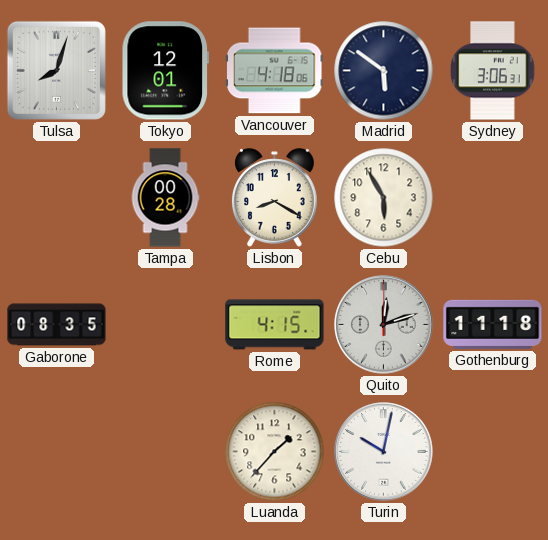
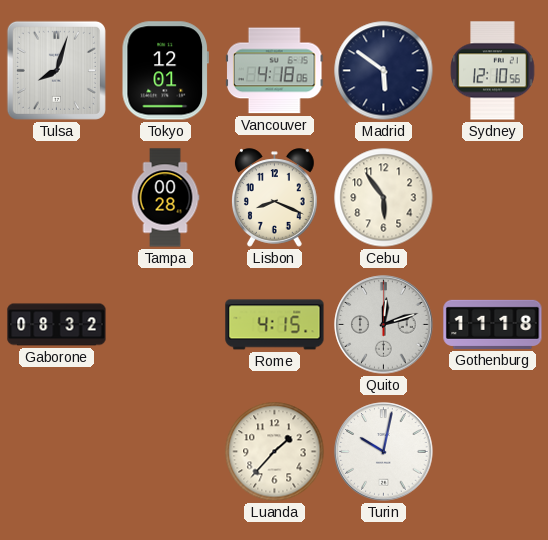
Sydney: 3:06 -> 12:10 (493, 71)
Lisbon: 8:20 -> 8:19 (275, 198)
Cebu: 5:55 -> 5:54 (384, 198)
Gaborone: 08:35 -> 08:32 (57, 325)
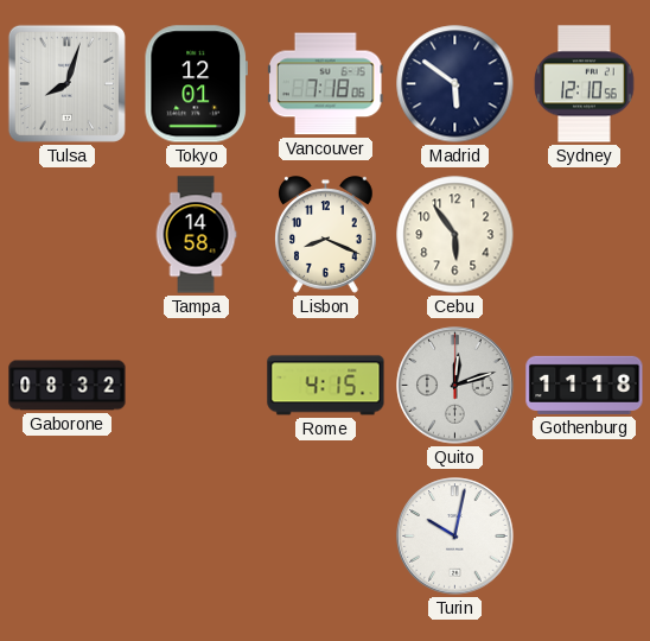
Vancouver: 4:18 -> 7:18 (326, 84)
Tampa: 00:28 -> 14:58 (196, 235)
Luanda: 1:37 -> none (275, 452)
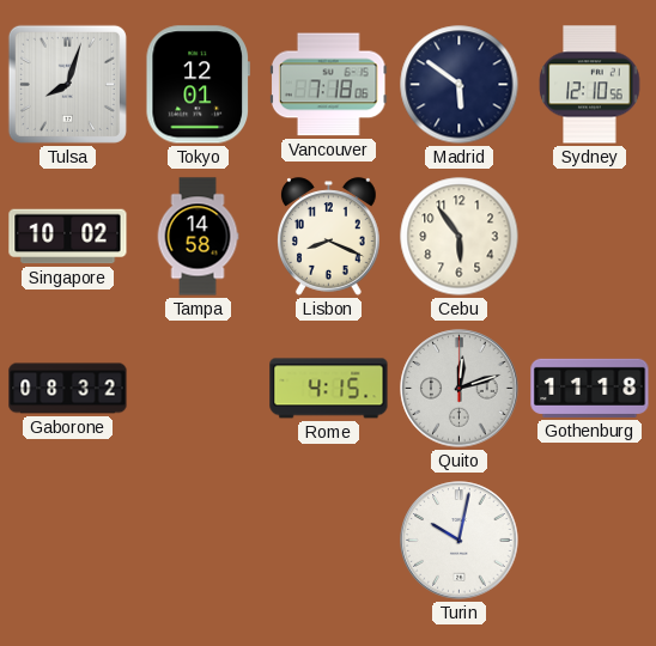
Singapore: none -> 10:02 (68, 237)
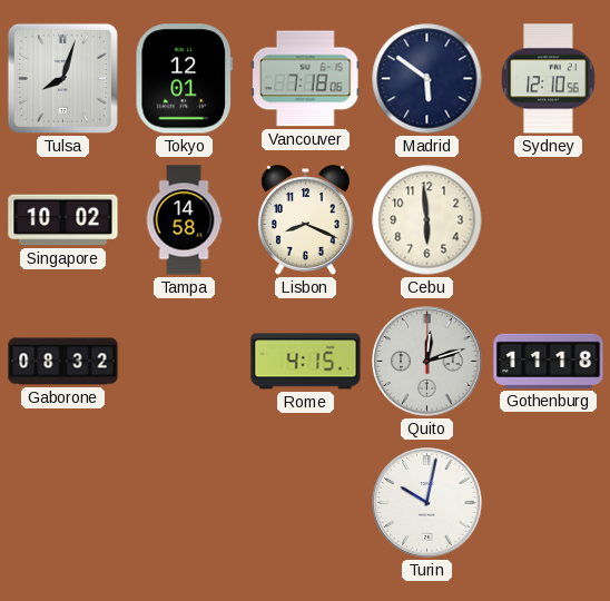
Cebu: 5:54 -> 5:59 (427, 220)
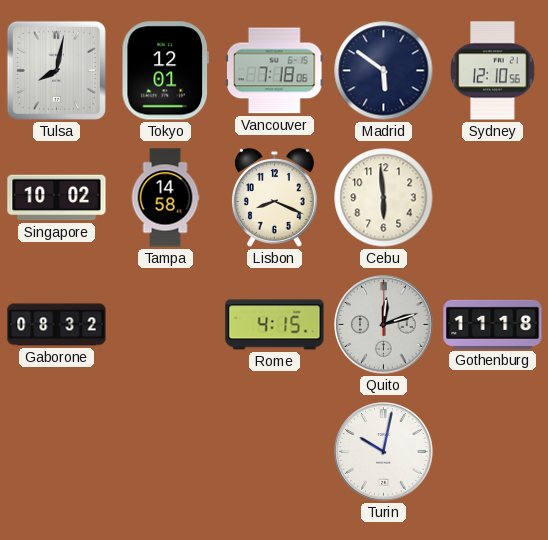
Tulsa: 8:03 -> 8:02 (56, 70)
